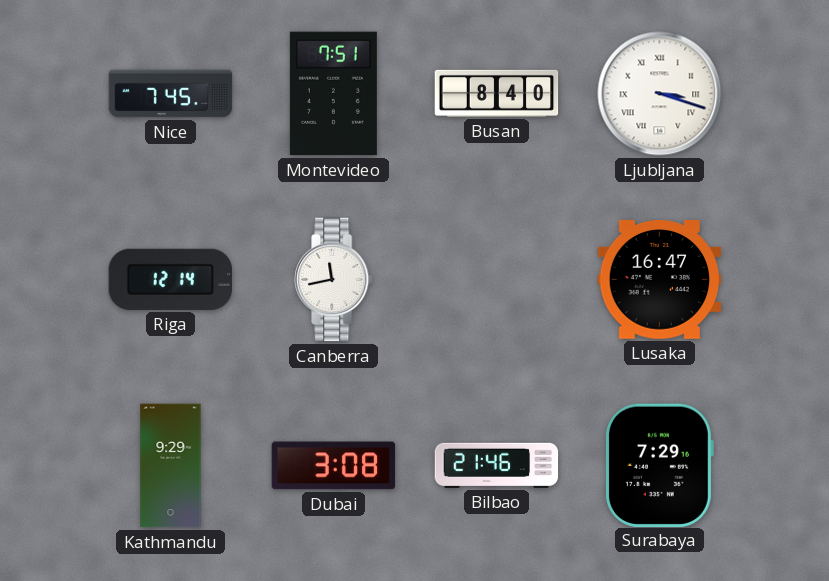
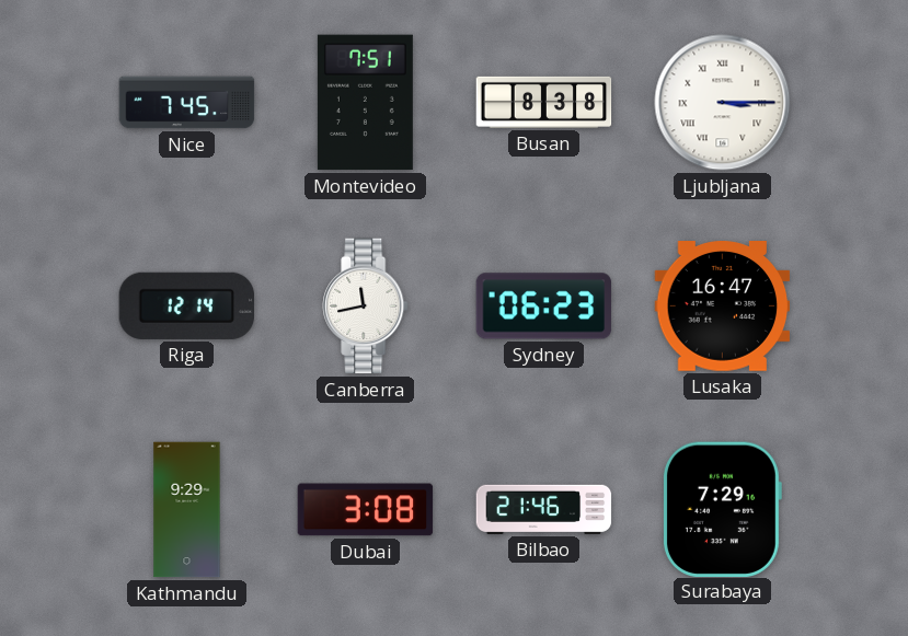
Busan: 8:40 -> 8:38 (544, 102)
Ljubljana: 3:18 -> 3:15 (723, 103)
Sydney: none -> 06:23 (544, 307)
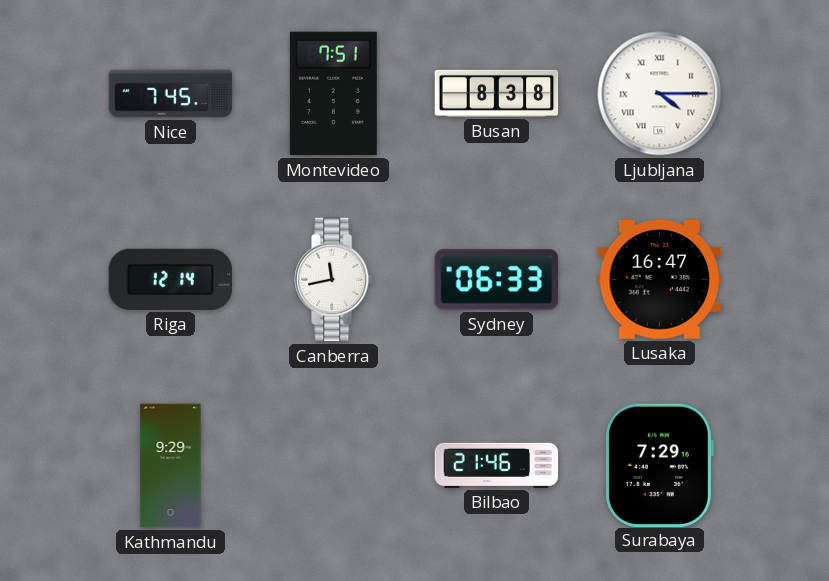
Ljubljana: 3:15 -> 4:15 (660, 94)
Sydney: 06:23 -> 06:33 (497, 280)
Dubai: 3:08 -> none (366, 510)
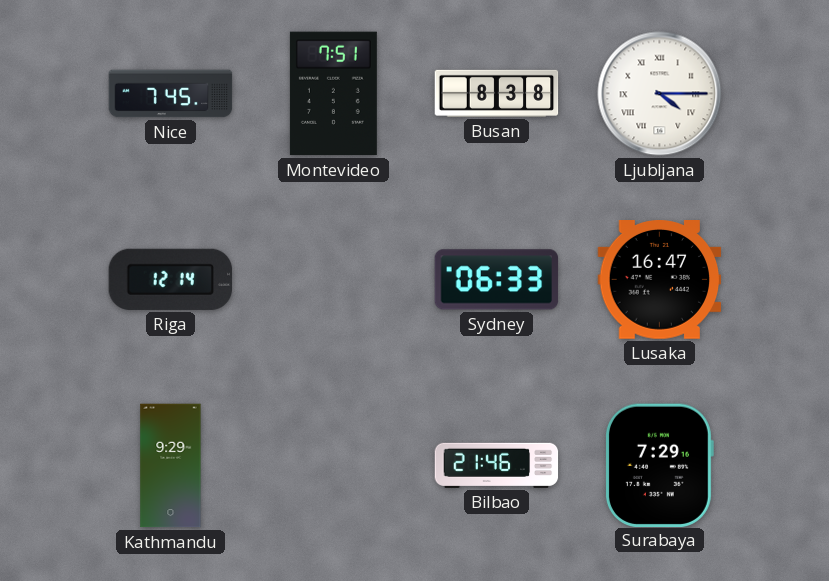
Canberra: 11:43 -> none (334, 280)
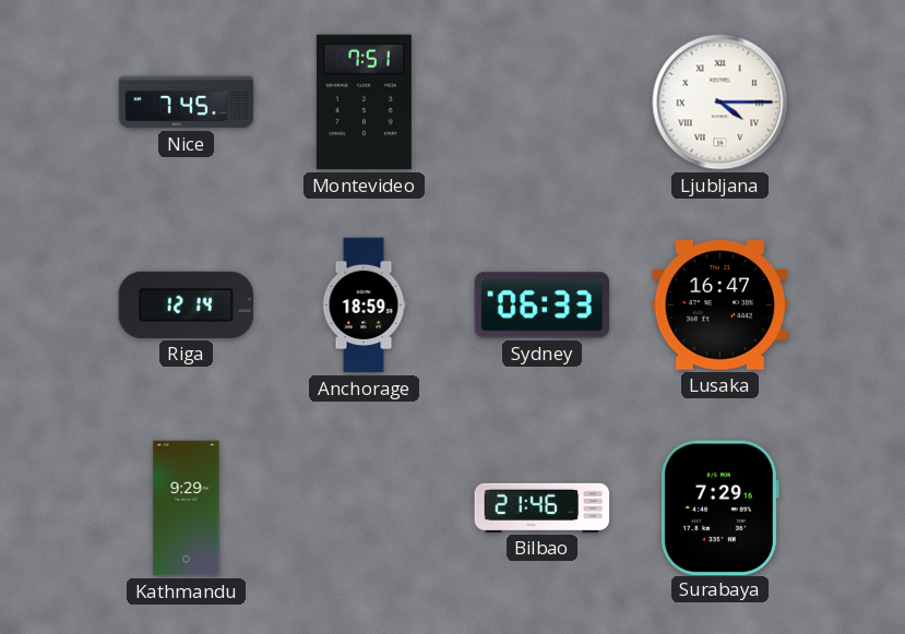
Busan: 8:38 -> none (497, 93)
Anchorage: none -> 18:59 (364, 306)
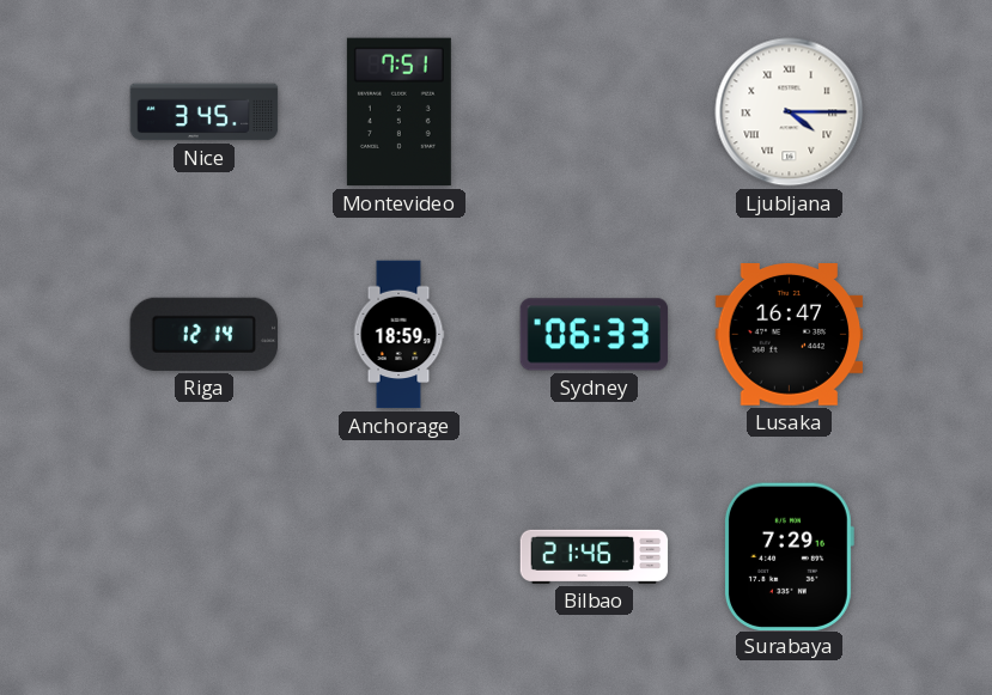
Nice: 7:45 -> 3:45 (205, 112)
Kathmandu: 9:29 -> none (187, 509)
